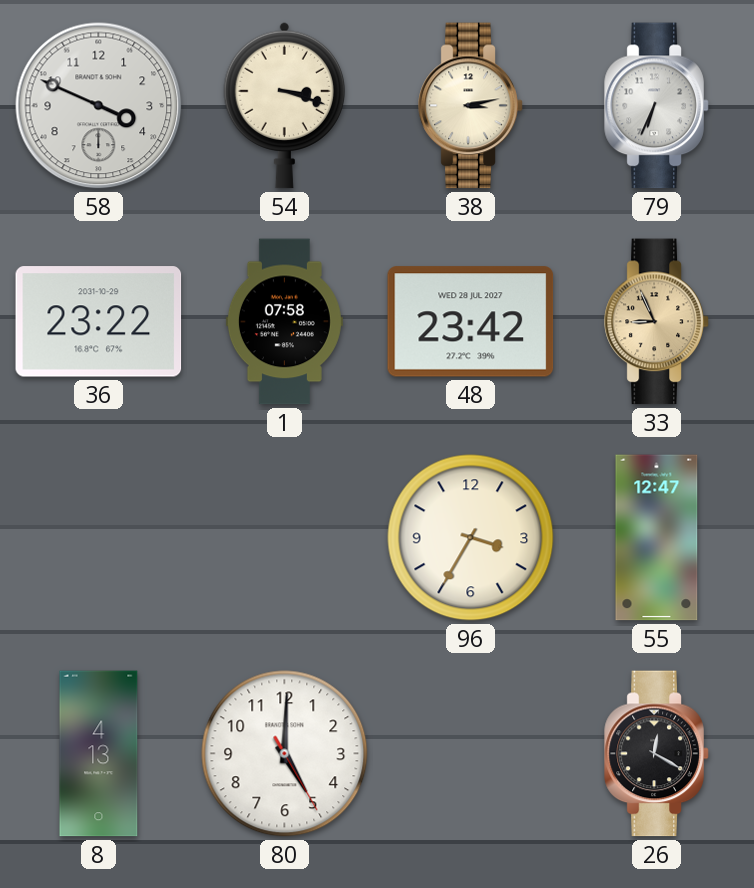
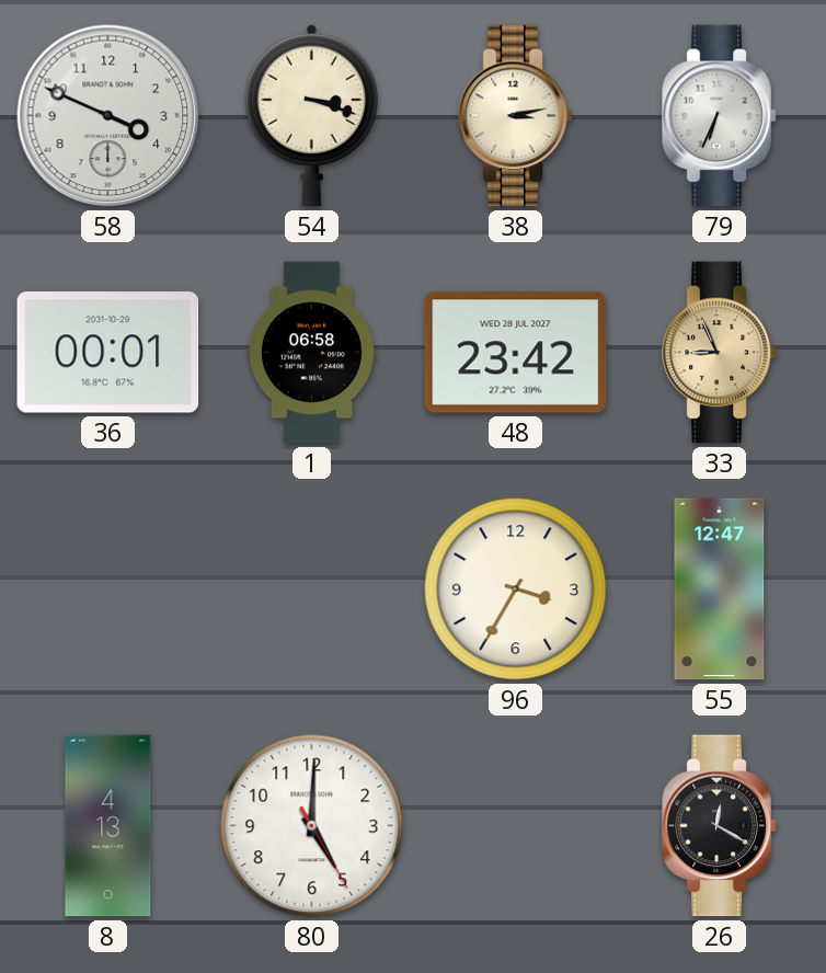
36: 23:22 -> 00:01 (108, 353)
1: 07:58 -> 06:58 (311, 353)
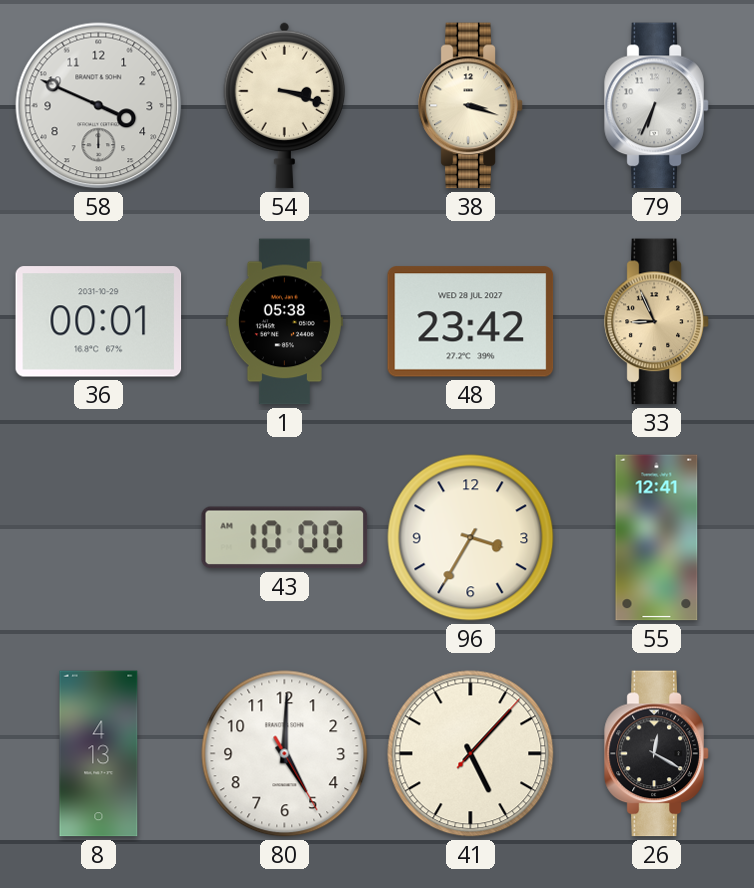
38: 3:13 -> 3:18 (471, 106)
1: 06:58 -> 05:38 (284, 322)
43: none -> 10:00 (285, 538)
55: 12:47 -> 12:41 (657, 538)
41: none -> 5:07 (471, 754)
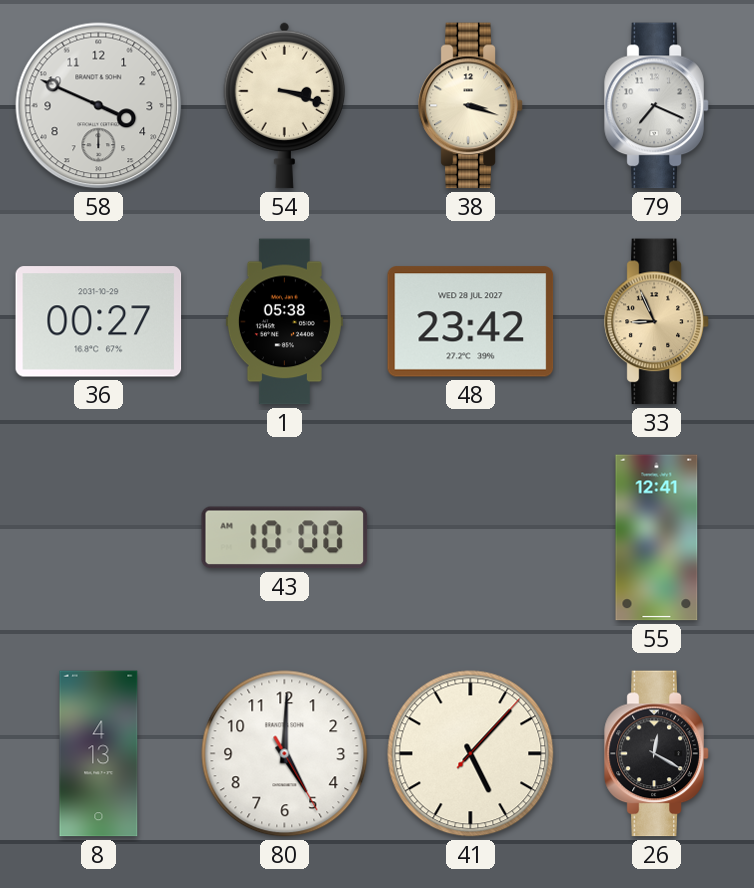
79: 6:34 -> 7:19 (657, 106)
36: 00:01 -> 00:27 (99, 322)
96: 3:35 -> none (471, 538)
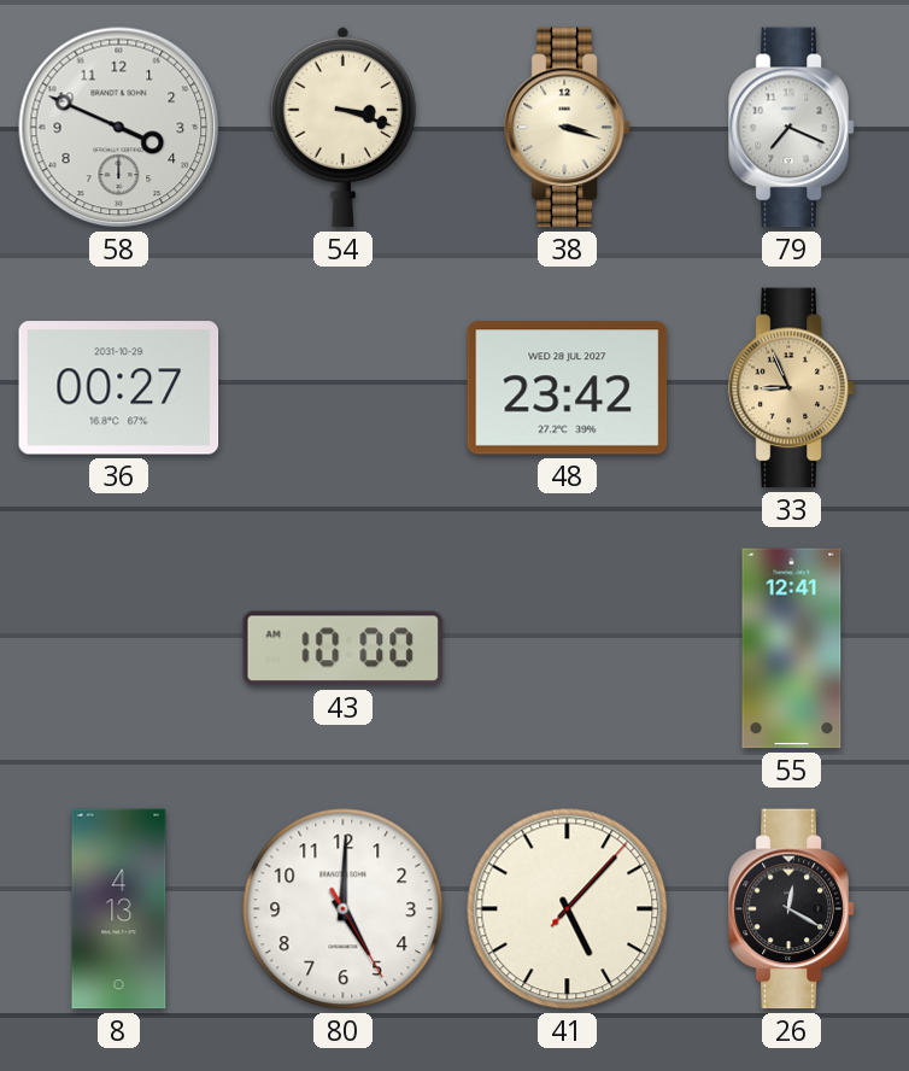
1: 05:38 -> none (284, 322)
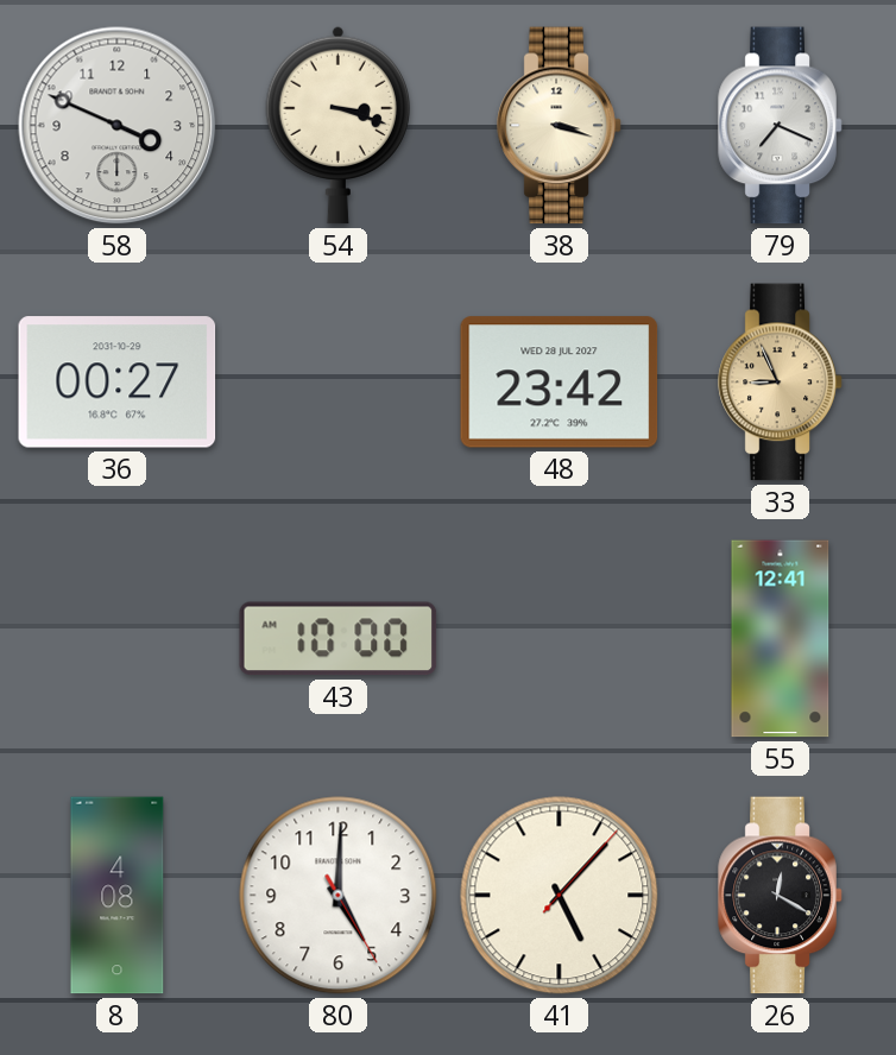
8: 4:13 -> 4:08 (118, 896)
